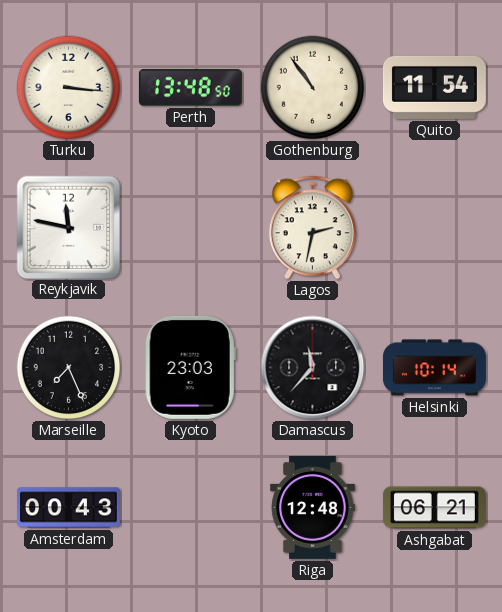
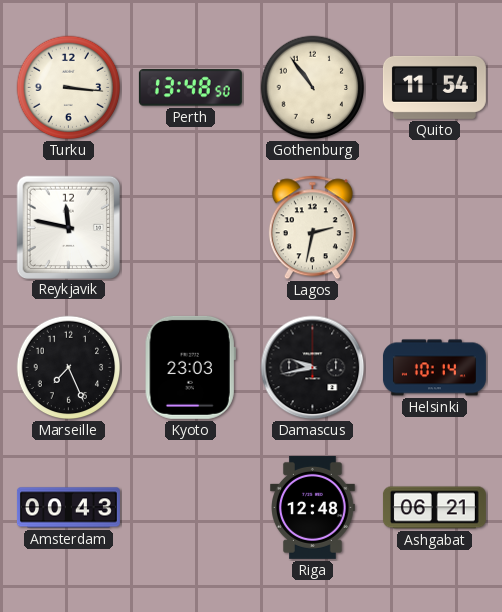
Damascus: 11:37 -> 9:43 (313, 368)
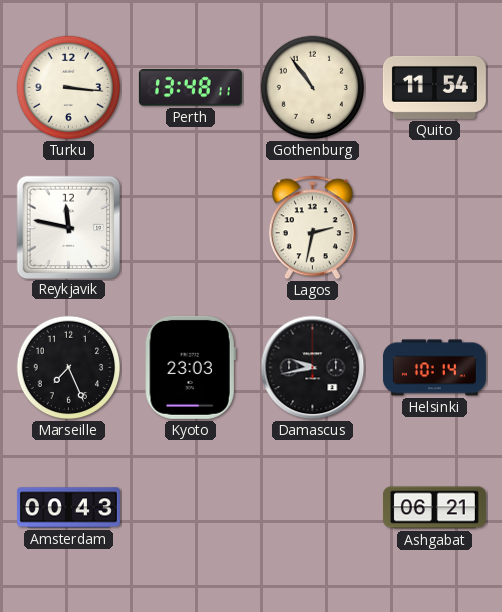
Perth: 13:48:50 -> 13:48:11 (190, 88)
Riga: 12:48 -> none (313, 507)
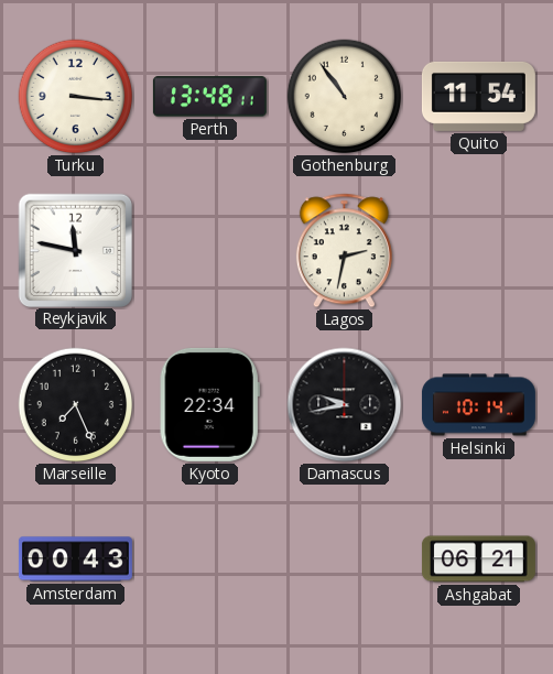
Kyoto: 23:03 -> 22:34 (209, 404)
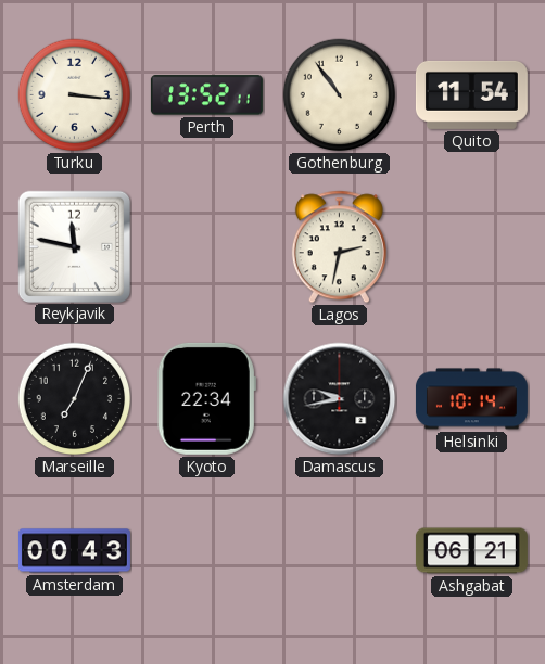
Perth: 13:48 -> 13:52 (206, 95)
Marseille: 7:26 -> 7:04 (75, 399)
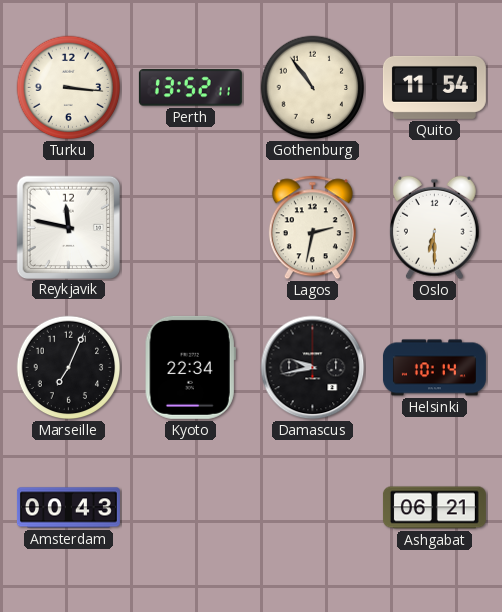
Oslo: none -> 6:30 (434, 228)
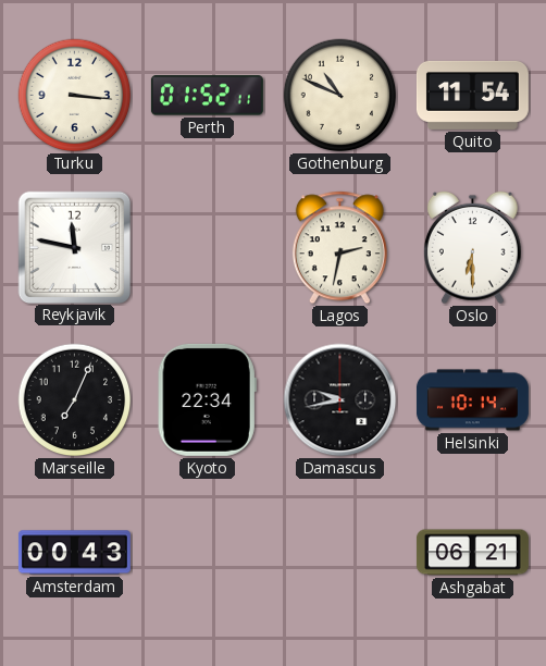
Perth: 13:52 -> 01:52 (207, 96)
Gothenburg: 10:54 -> 10:49 (340, 96)
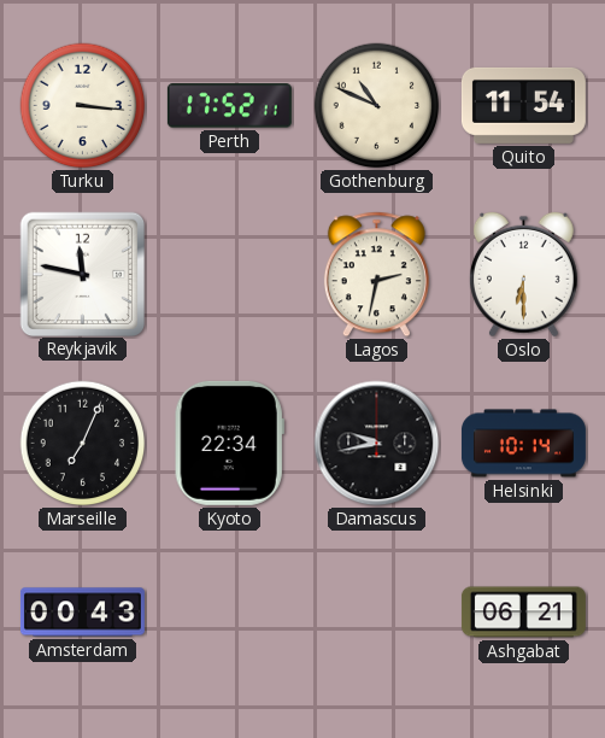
Perth: 01:52 -> 17:52 (229, 106)
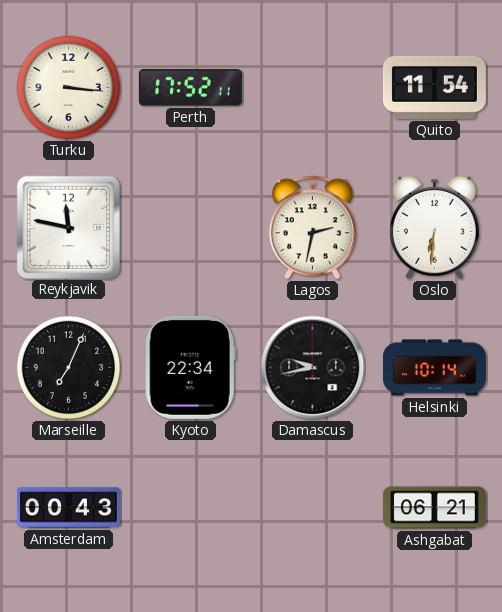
Gothenburg: 10:49 -> none (377, 106)
Oslo: 6:30 -> 6:31 (434, 228)
